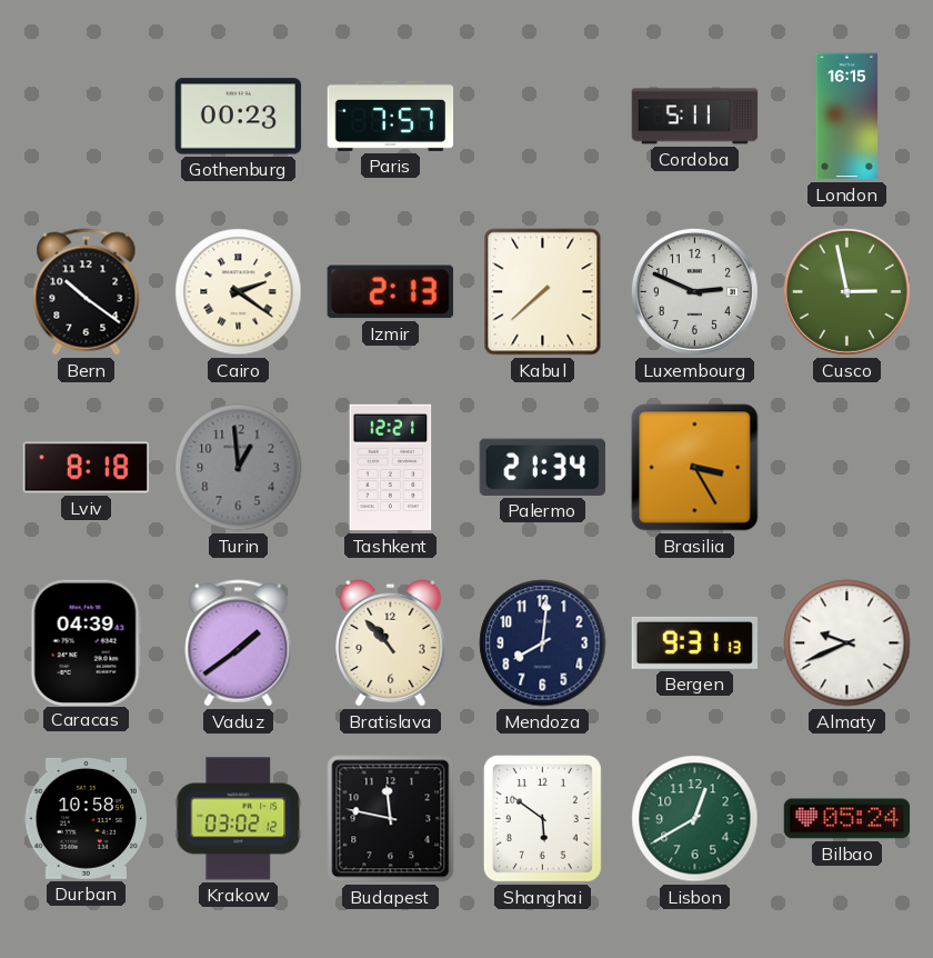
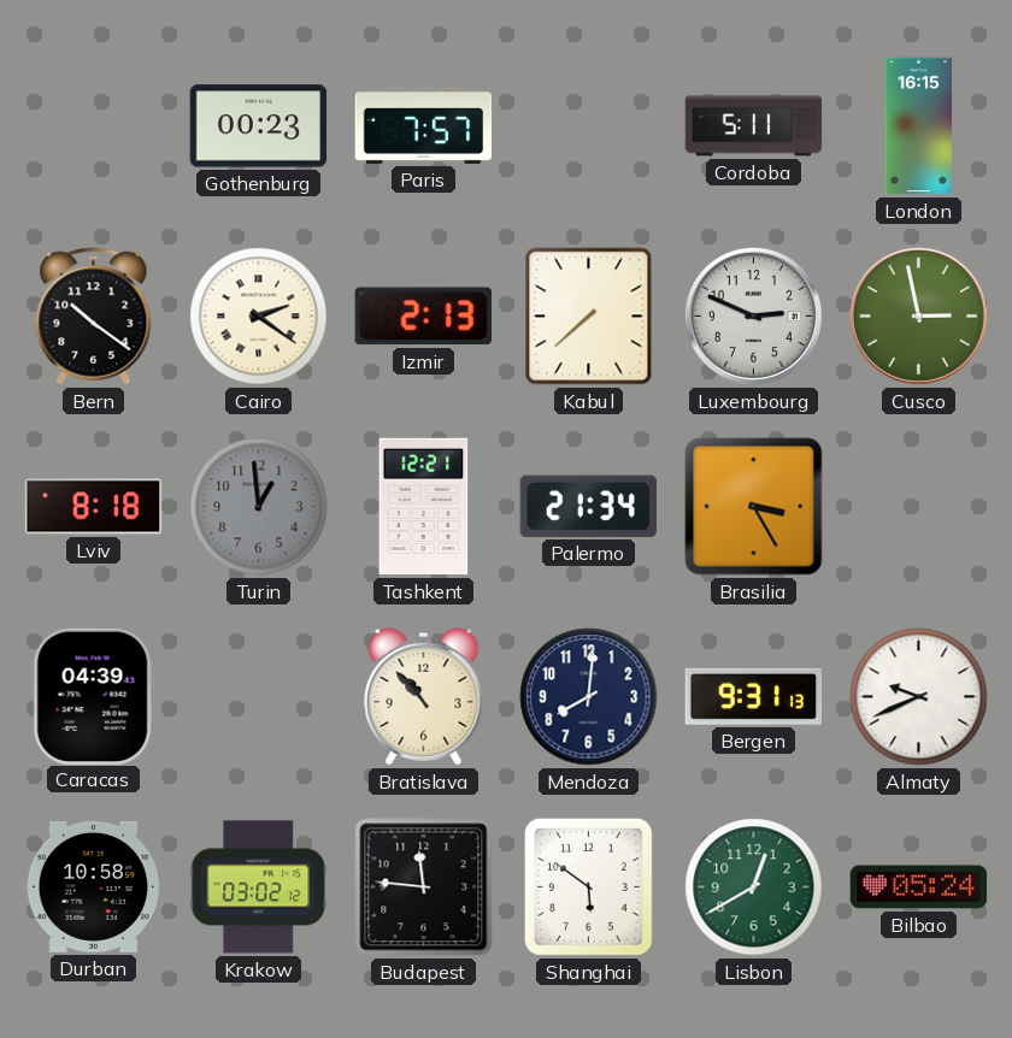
Vaduz: 1:39 -> none (239, 643)
Budapest: 11:47 -> 11:46 (424, 887)
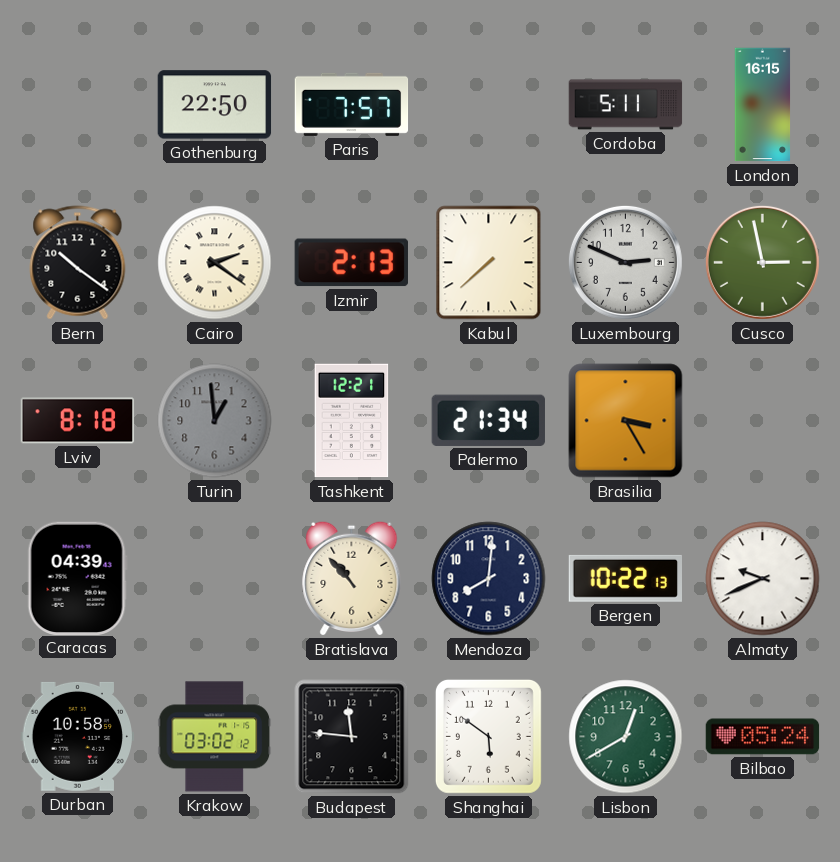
Gothenburg: 00:23 -> 22:50 (215, 105)
Bergen: 9:31 -> 10:22 (625, 578)
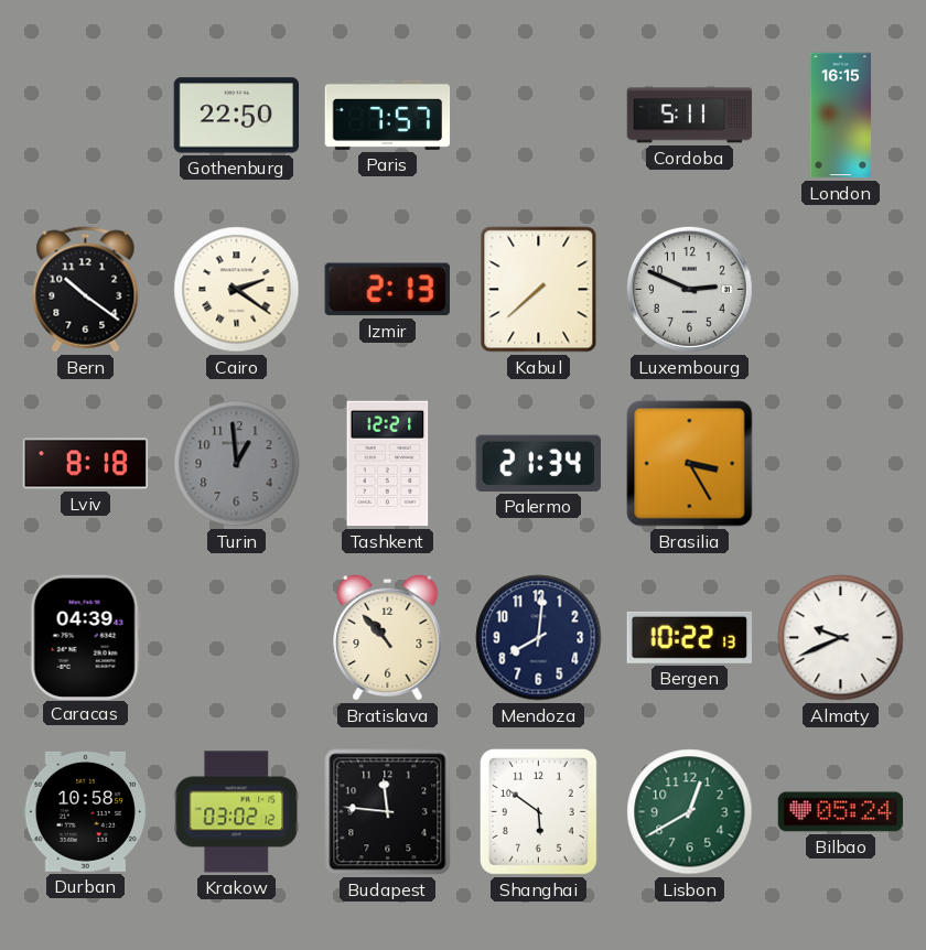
Cusco: 2:58 -> none (762, 262)
